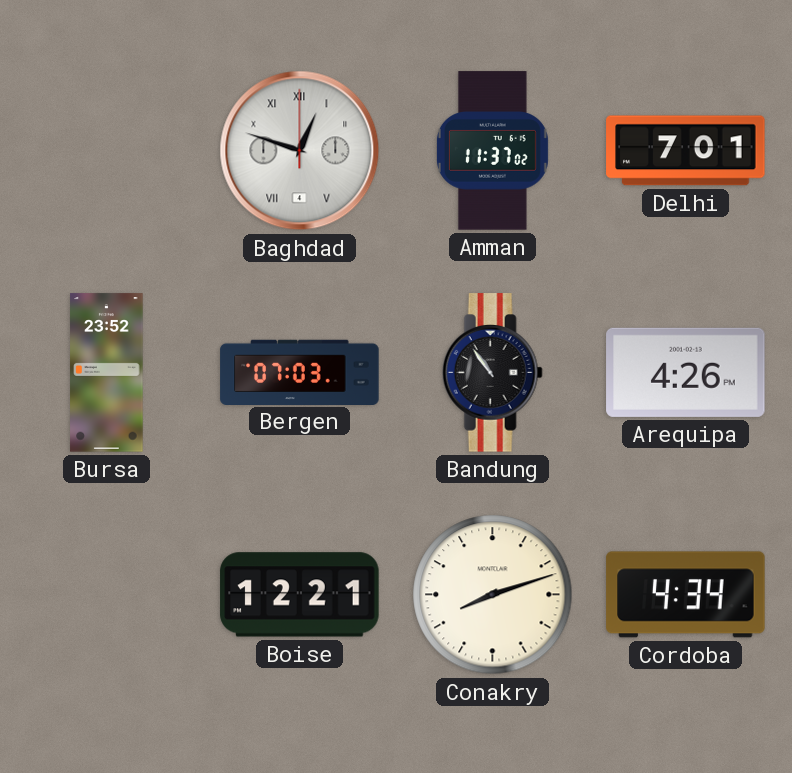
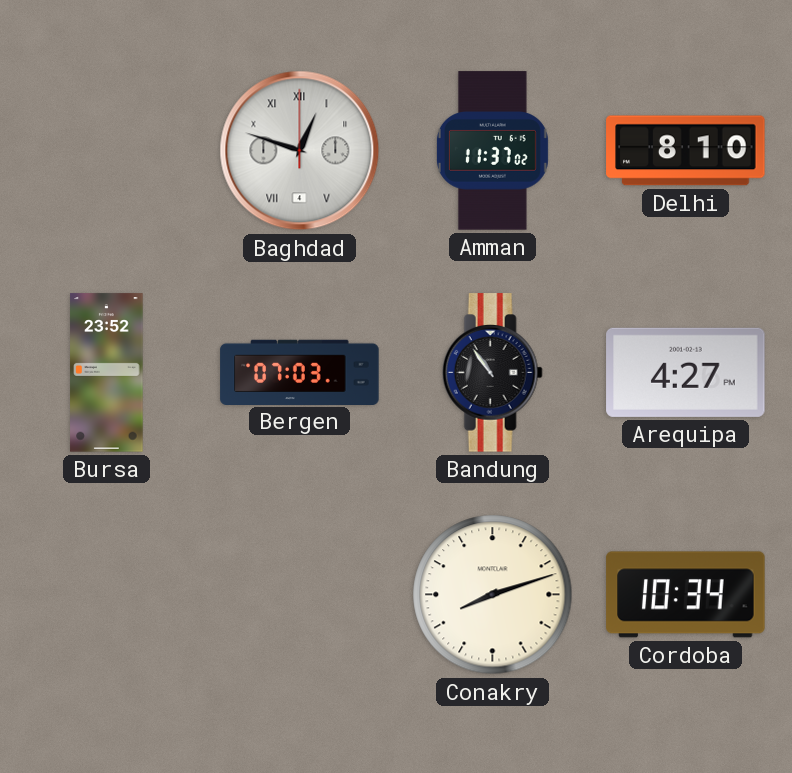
Delhi: 7:01 -> 8:10 (686, 151)
Arequipa: 4:26 -> 4:27 (686, 372)
Boise: 12:21 -> none (300, 595)
Cordoba: 4:34 -> 10:34 (686, 595)
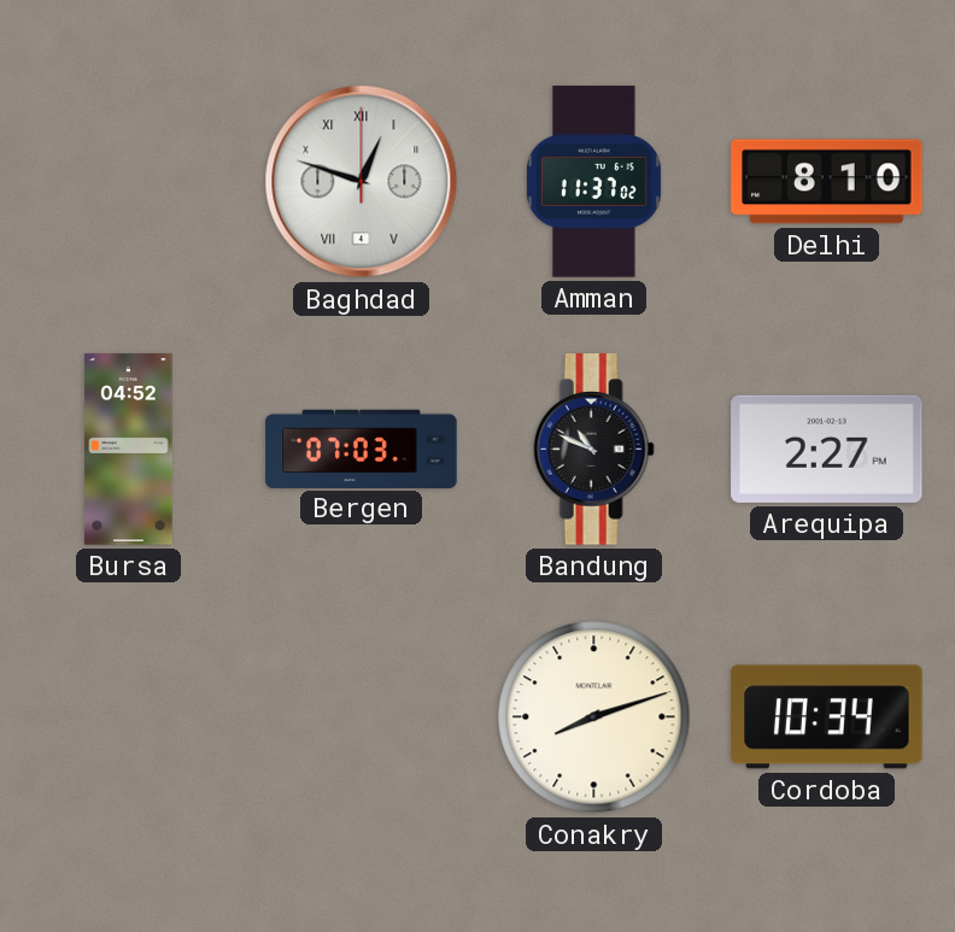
Bursa: 23:52 -> 04:52 (129, 450)
Bandung: 10:54 -> 10:49 (593, 450)
Arequipa: 4:27 -> 2:27 (827, 449)
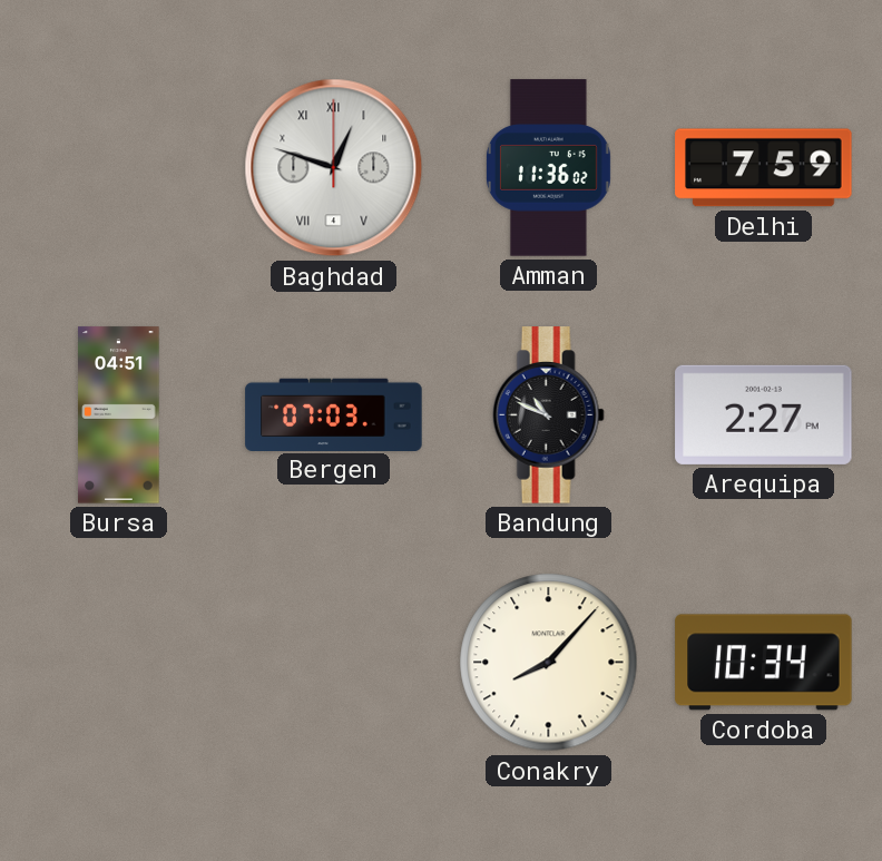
Amman: 11:37 -> 11:36 (548, 168)
Delhi: 8:10 -> 7:59 (764, 168)
Bursa: 04:52 -> 04:51 (119, 415)
Conakry: 8:12 -> 8:07 (549, 663)
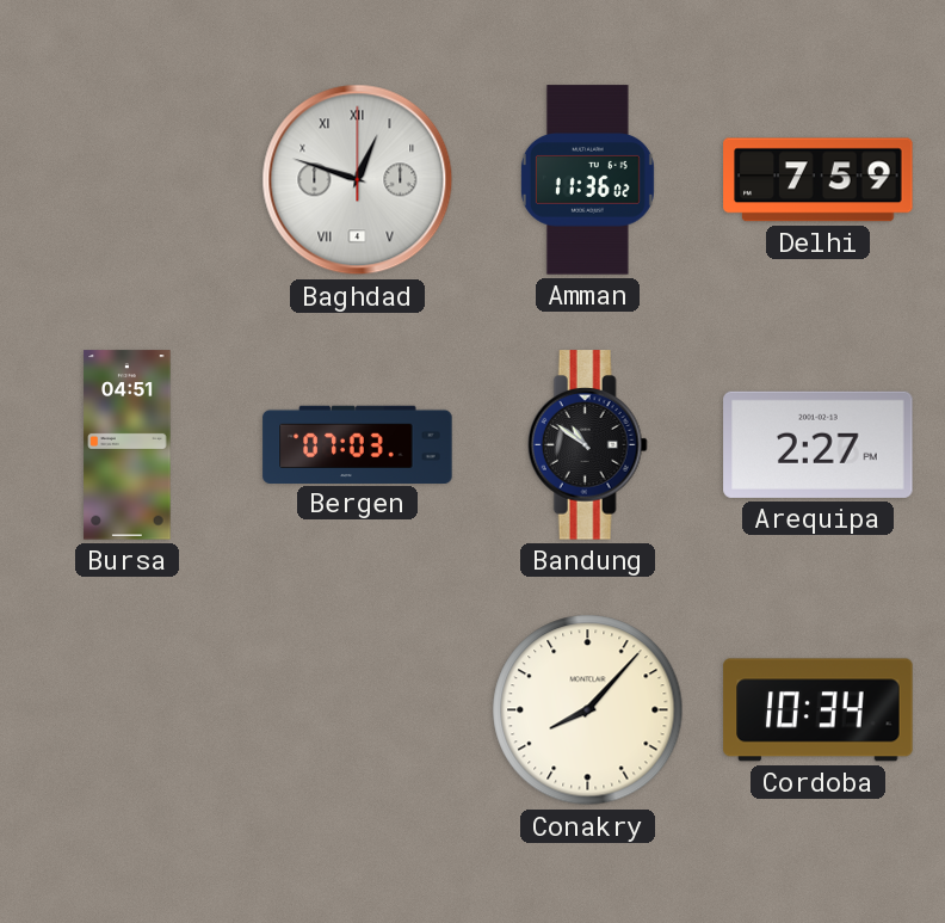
Bandung: 10:49 -> 10:51 (587, 445)
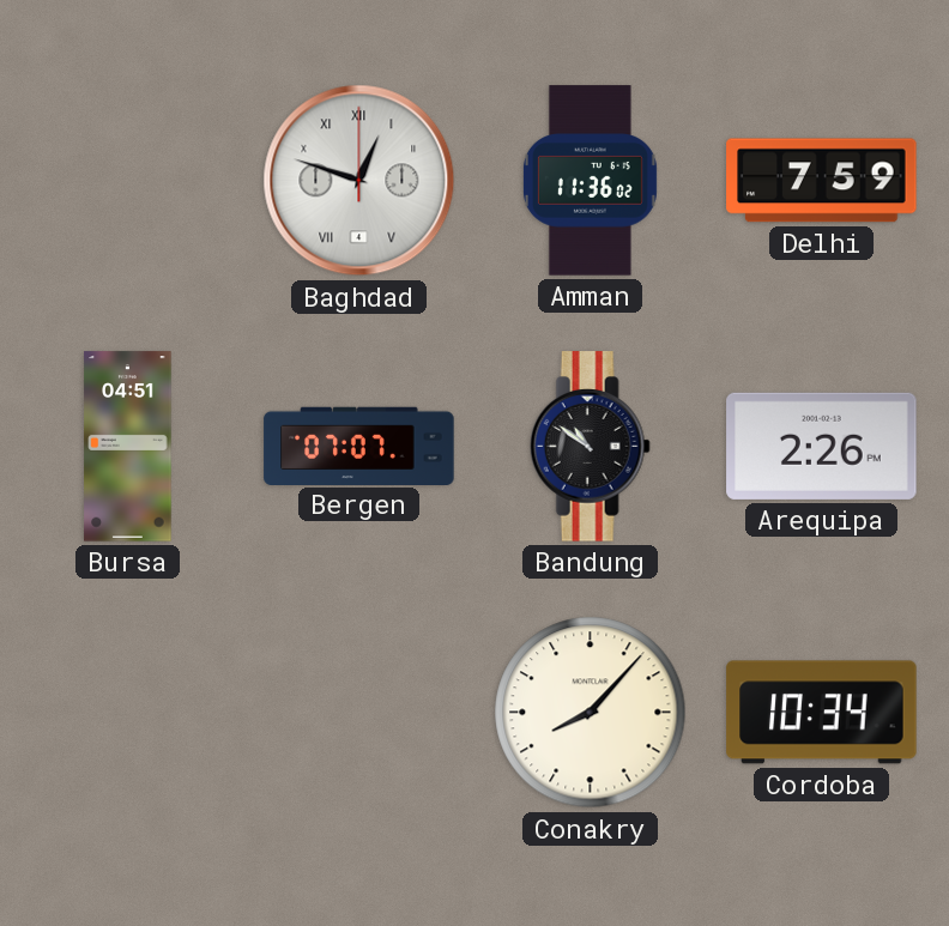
Bergen: 07:03 -> 07:07 (359, 446)
Arequipa: 2:27 -> 2:26 (822, 446)
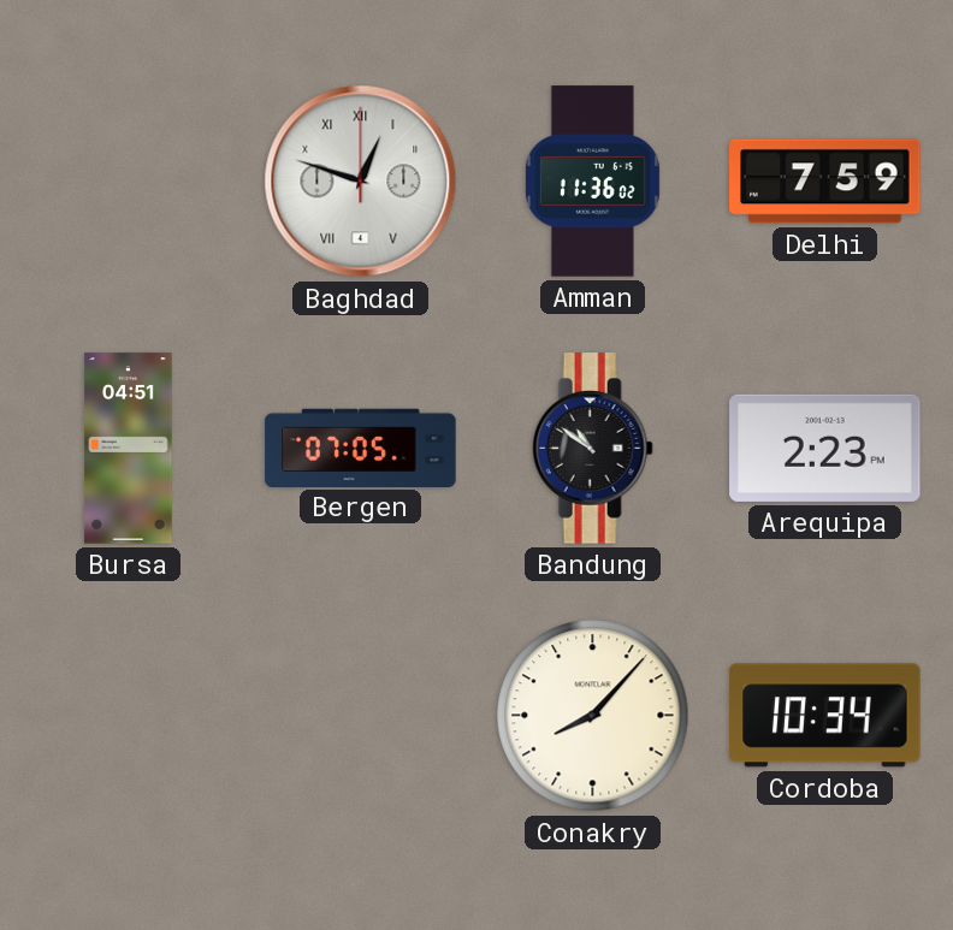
Bergen: 07:07 -> 07:05 (361, 448)
Arequipa: 2:26 -> 2:23 (825, 448)
